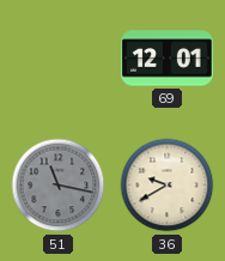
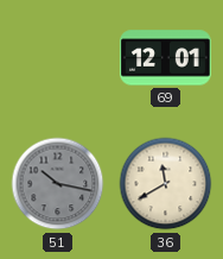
51: 11:17 -> 10:17 (58, 184)
36: 9:40 -> 11:40 (166, 184)
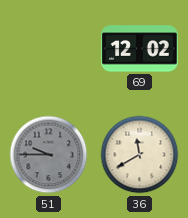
69: 12:01 -> 12:02 (140, 49)
51: 10:17 -> 9:45 (49, 155)
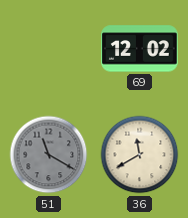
51: 9:45 -> 11:20 (49, 155)
